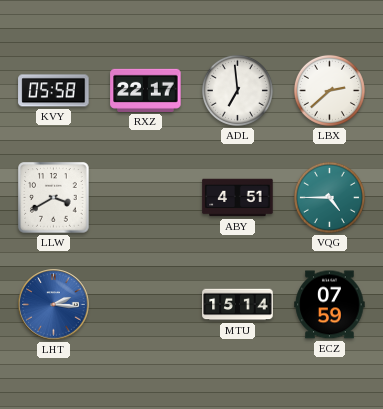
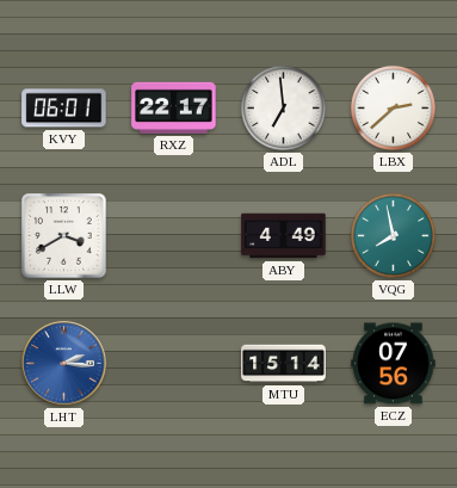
KVY: 05:58 -> 06:01 (64, 109)
ABY: 4:51 -> 4:49 (284, 236)
VQG: 4:45 -> 7:58 (393, 235)
ECZ: 07:59 -> 07:56 (394, 364)
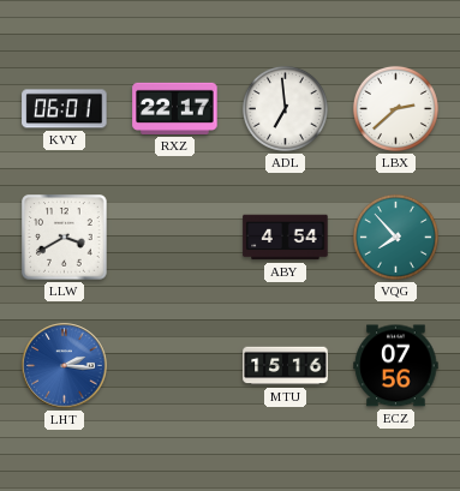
ABY: 4:49 -> 4:54 (286, 238)
VQG: 7:58 -> 7:53 (395, 236)
MTU: 15:14 -> 15:16 (286, 366)
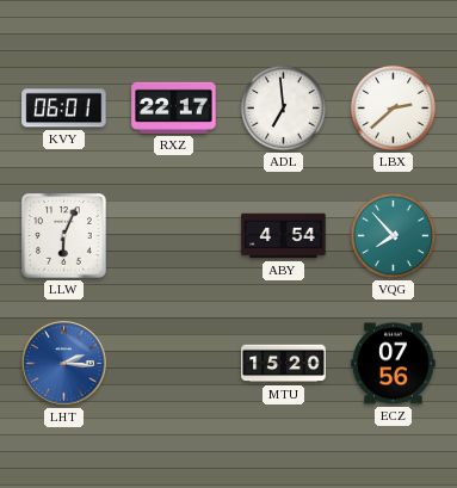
LLW: 3:40 -> 6:04 (64, 236)
MTU: 15:16 -> 15:20 (284, 364)
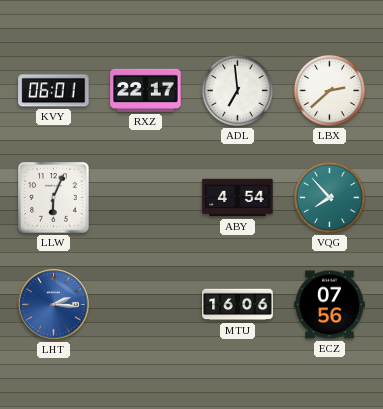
MTU: 15:20 -> 16:06 (238, 305)
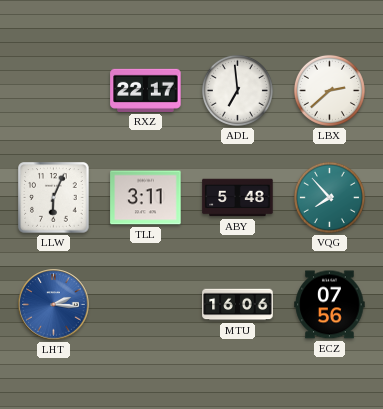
KVY: 06:01 -> none (54, 91)
TLL: none -> 3:11 (146, 198)
ABY: 4:54 -> 5:48 (238, 198)
